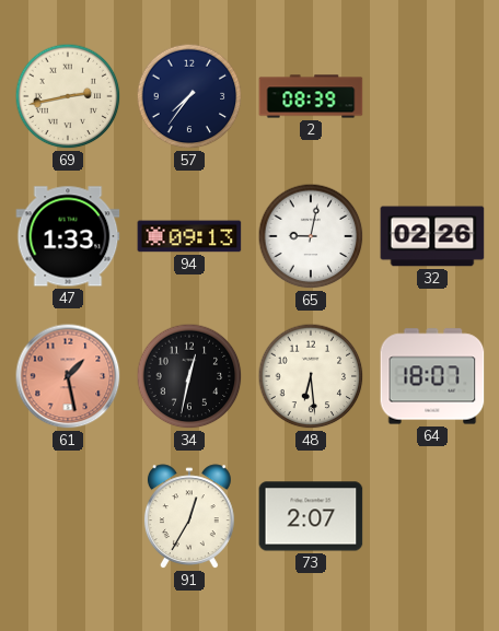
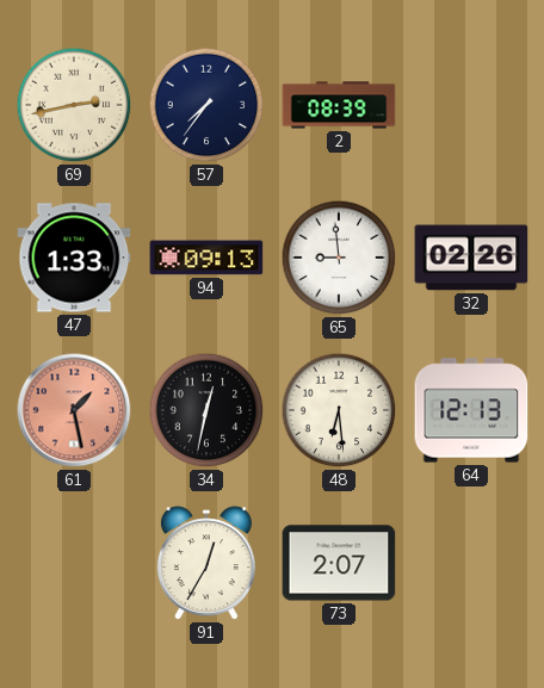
65: 9:02 -> 8:59 (339, 258)
64: 18:07 -> 12:13 (471, 410)
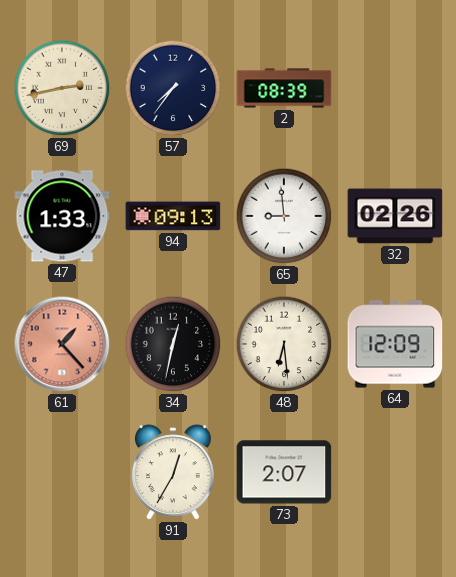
61: 1:28 -> 1:23 (62, 344)
64: 12:13 -> 12:09 (395, 344)
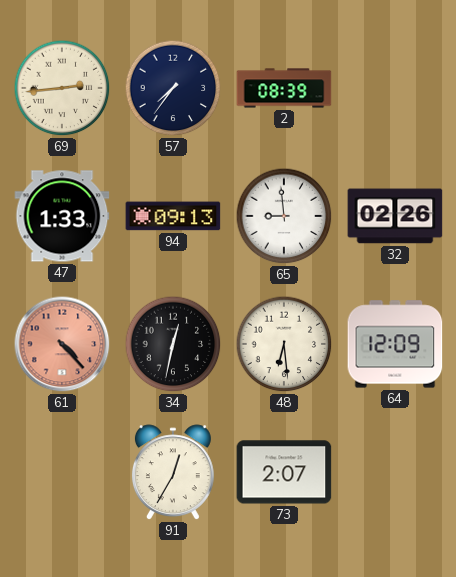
69: 2:43 -> 2:44 (62, 88)
61: 1:23 -> 4:23 (62, 344)
